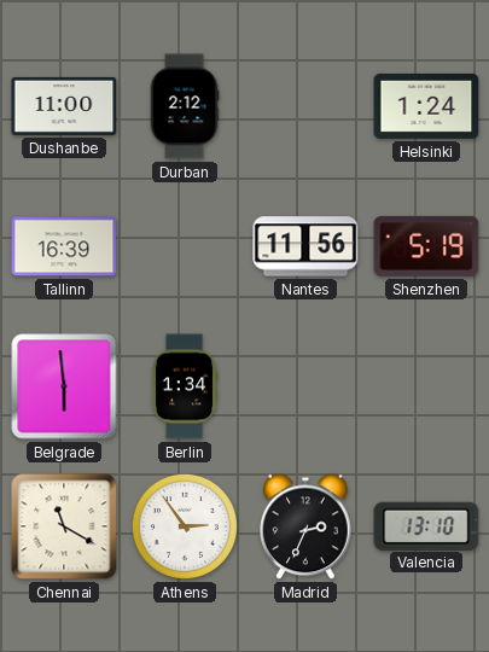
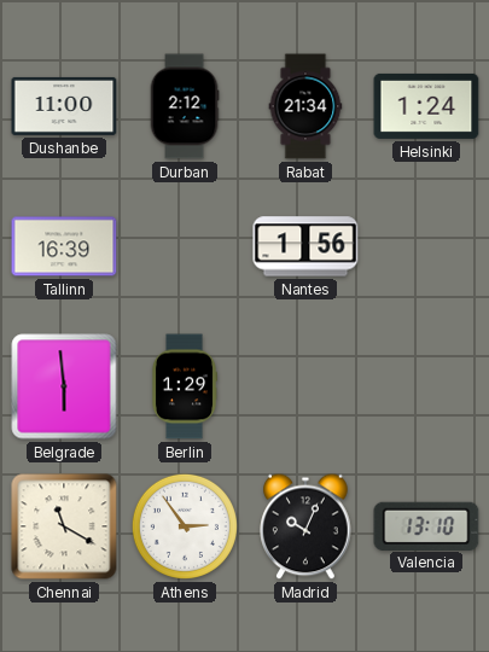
Rabat: none -> 21:34 (305, 106)
Nantes: 11:56 -> 1:56 (305, 246)
Shenzhen: 5:19 -> none (426, 246)
Berlin: 1:34 -> 1:29 (184, 386)
Madrid: 2:34 -> 10:04 (305, 526)
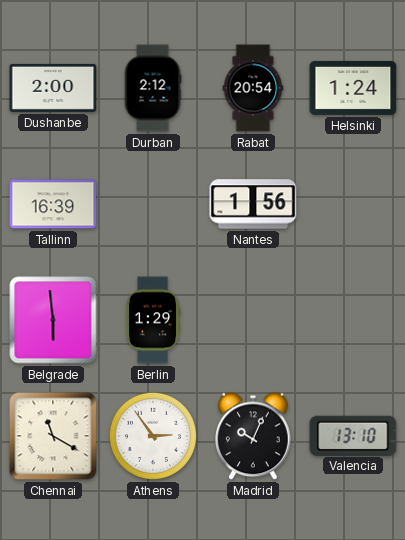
Dushanbe: 11:00 -> 2:00 (53, 88)
Rabat: 21:34 -> 20:54 (253, 88)
